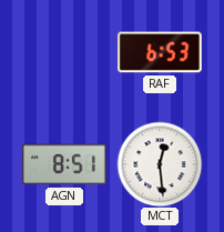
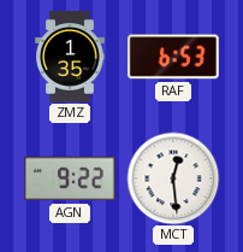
ZMZ: none -> 1:35 (70, 57)
AGN: 8:51 -> 9:22 (70, 178)
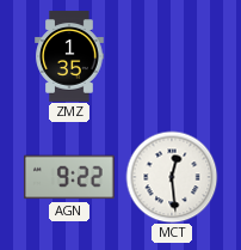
RAF: 6:53 -> none (173, 57)
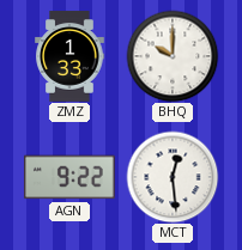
ZMZ: 1:35 -> 1:33 (69, 56)
BHQ: none -> 10:00 (173, 56)
